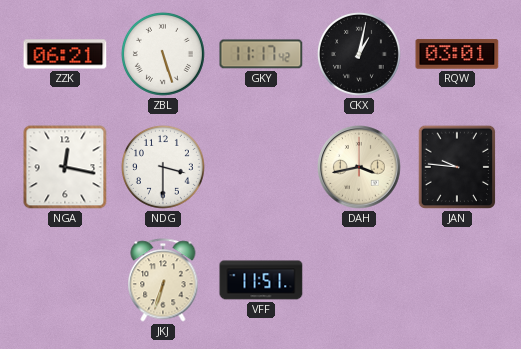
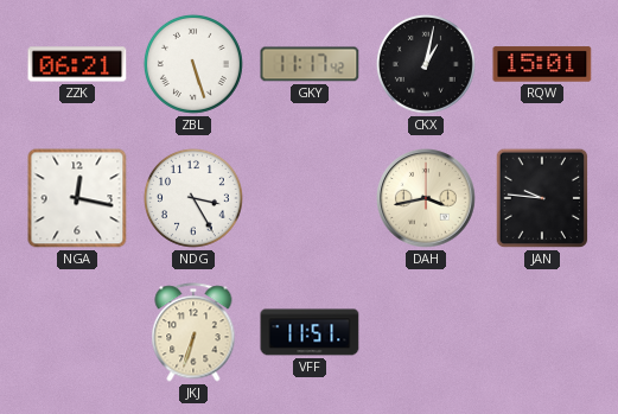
RQW: 03:01 -> 15:01 (542, 64)
NDG: 3:30 -> 3:25 (193, 198)
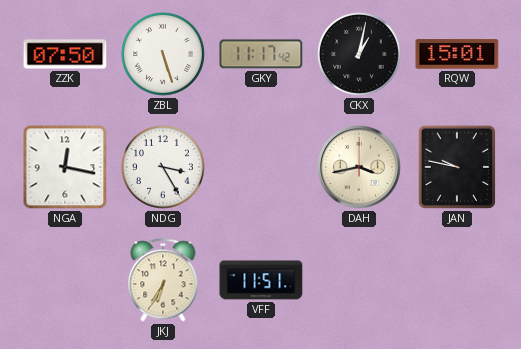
ZZK: 06:21 -> 07:50 (65, 54)
JAN: 9:46 -> 9:47 (457, 167)
JKJ: 6:33 -> 6:35 (163, 280)
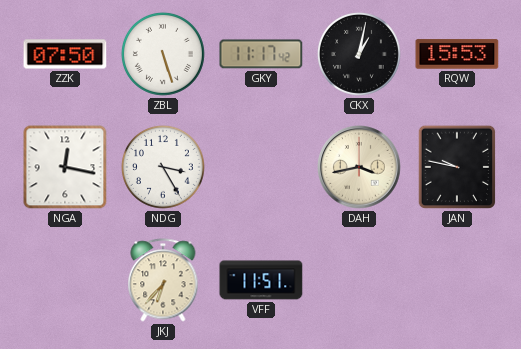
RQW: 15:01 -> 15:53 (457, 54)
JKJ: 6:35 -> 6:37 (163, 280)
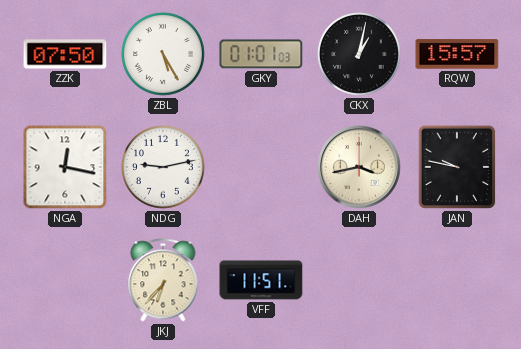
ZBL: 5:27 -> 5:25 (163, 54)
GKY: 11:17 -> 01:01 (261, 54)
RQW: 15:53 -> 15:57 (457, 54)
NDG: 3:25 -> 9:13 (163, 167)
